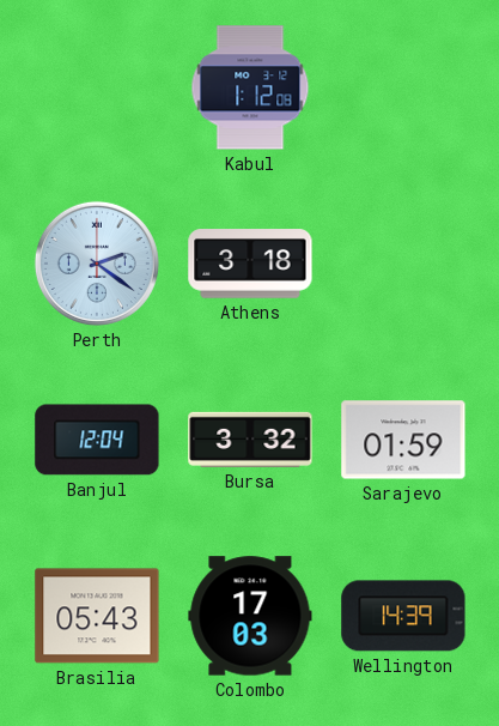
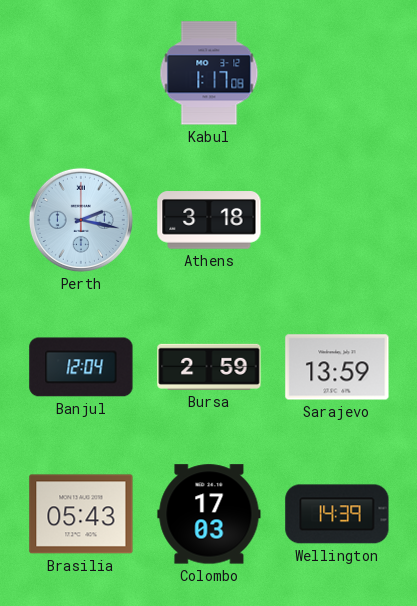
Kabul: 1:12 -> 1:17 (209, 73)
Perth: 2:21 -> 2:17 (81, 220)
Bursa: 3:32 -> 2:59 (209, 367)
Sarajevo: 01:59 -> 13:59 (337, 367)
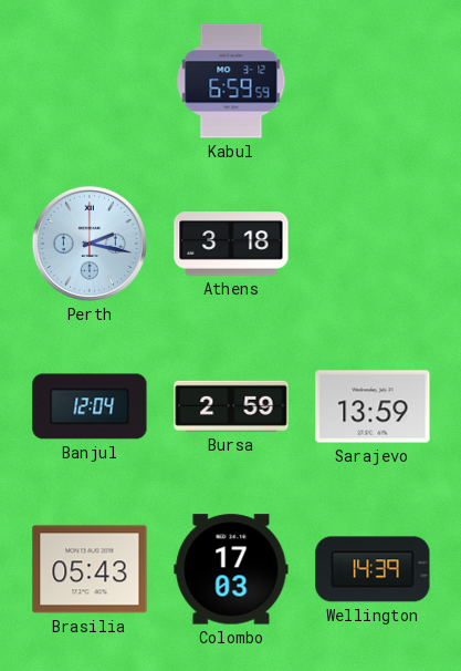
Kabul: 1:17 -> 6:59 (231, 81)
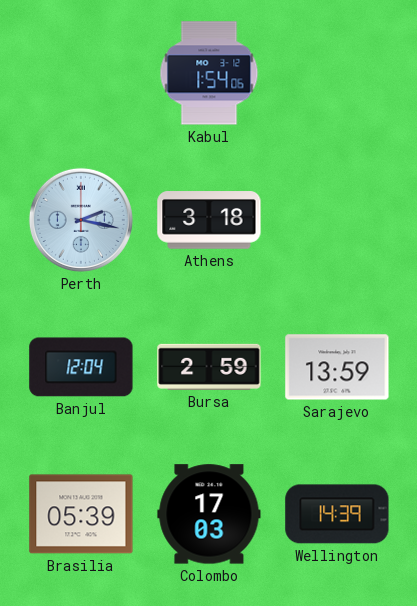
Kabul: 6:59 -> 1:54 (209, 73)
Brasilia: 05:43 -> 05:39 (81, 514)
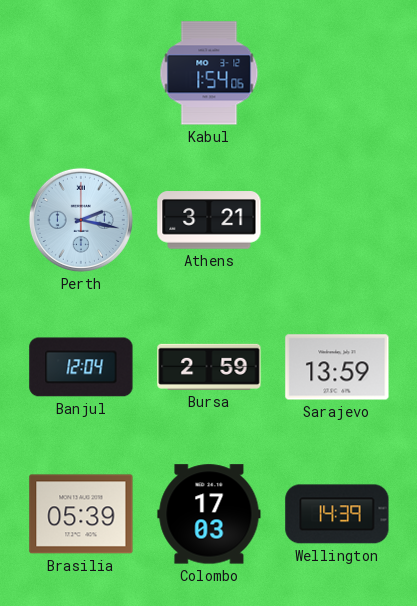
Athens: 3:18 -> 3:21 (209, 220)
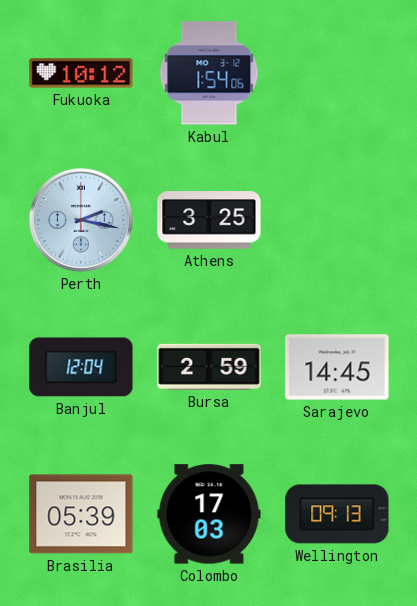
Fukuoka: none -> 10:12 (81, 73)
Athens: 3:21 -> 3:25 (209, 220)
Sarajevo: 13:59 -> 14:45 (337, 367)
Wellington: 14:39 -> 09:13 (337, 514)
